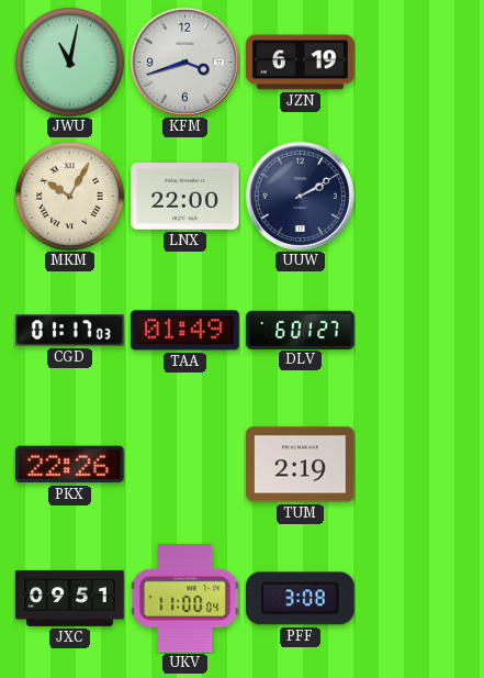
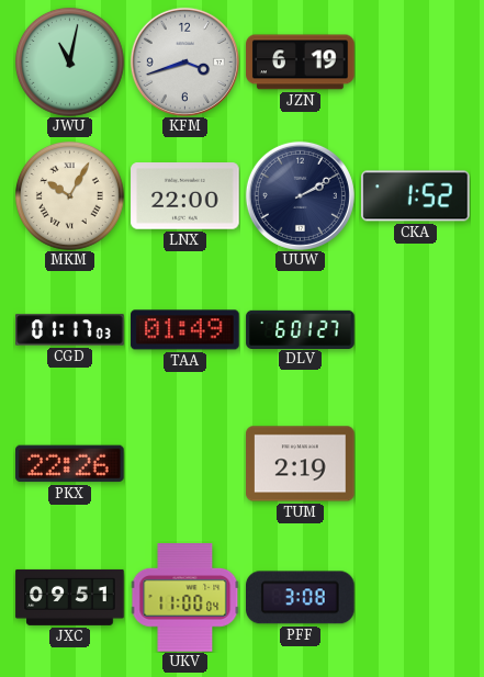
CKA: none -> 1:52 (416, 196)
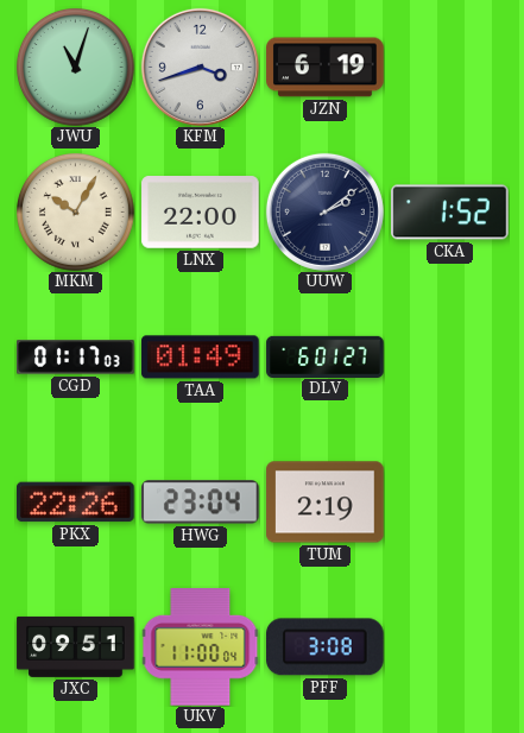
JWU: 11:02 -> 11:03 (75, 67)
UUW: 2:10 -> 2:09 (324, 211)
HWG: none -> 23:04 (201, 503)
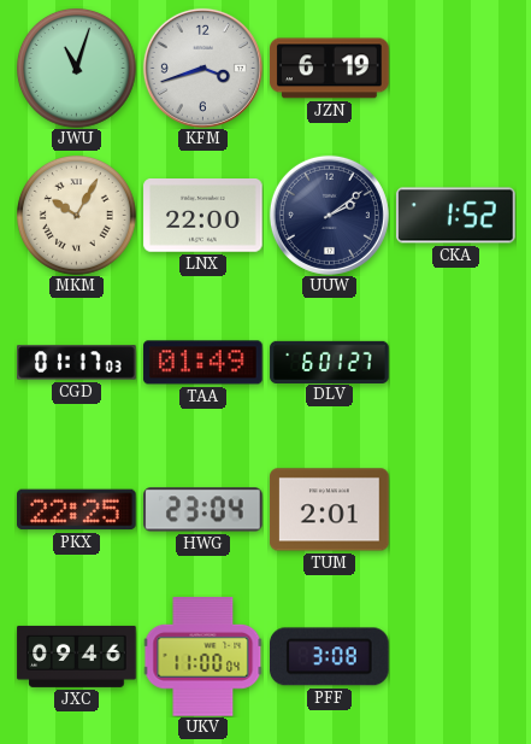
PKX: 22:26 -> 22:25 (77, 510)
TUM: 2:19 -> 2:01 (330, 510)
JXC: 09:51 -> 09:46 (77, 656)
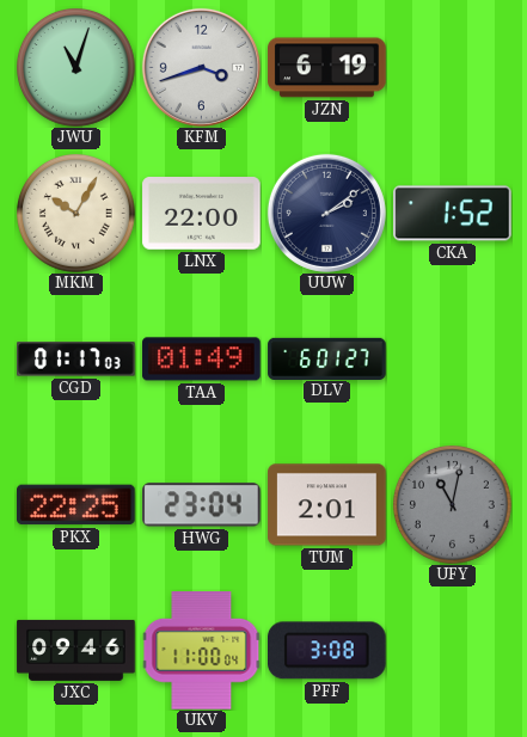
UFY: none -> 11:02 (452, 504)
